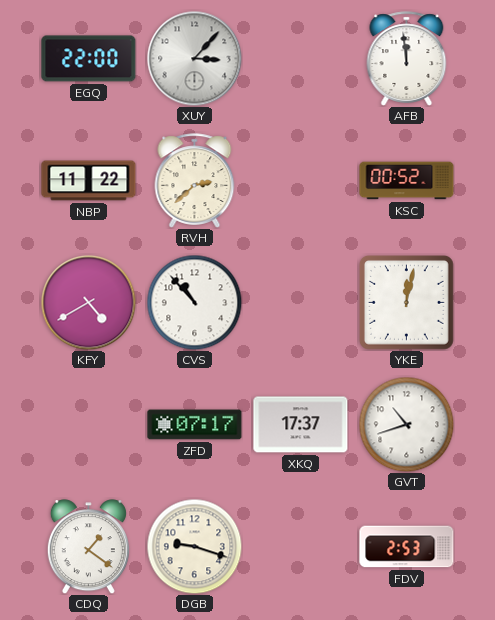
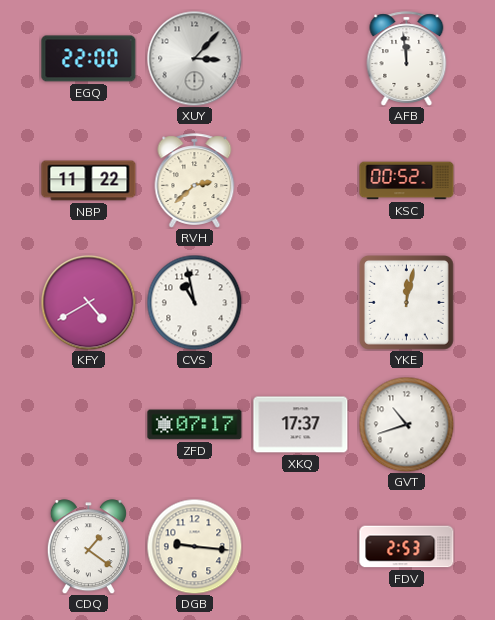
CVS: 10:53 -> 10:58 (194, 302)
DGB: 9:18 -> 9:16 (194, 546)
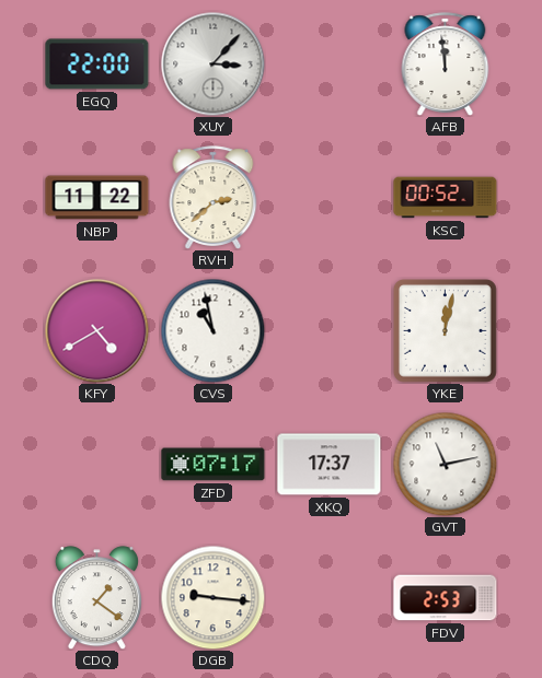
GVT: 10:42 -> 11:13 (445, 464)
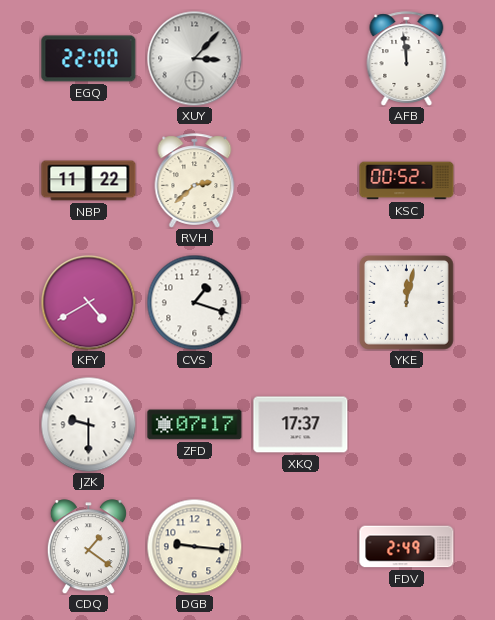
CVS: 10:58 -> 1:18 (194, 302)
JZK: none -> 9:30 (88, 424)
GVT: 11:13 -> none (445, 464)
FDV: 2:53 -> 2:49 (407, 547)
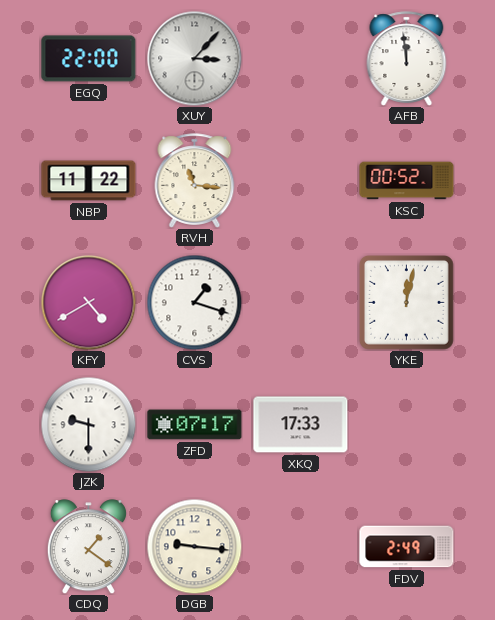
RVH: 2:38 -> 11:16 (195, 181)
XKQ: 17:37 -> 17:33 (301, 425)
